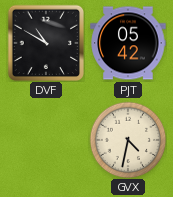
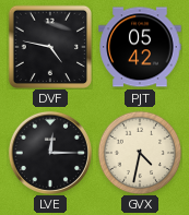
DVF: 10:50 -> 4:47 (50, 46)
LVE: none -> 12:15 (50, 153)
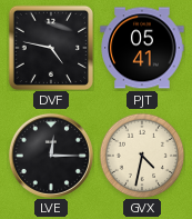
PJT: 05:42 -> 05:41 (142, 48)
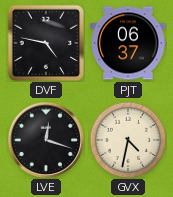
PJT: 05:41 -> 06:37 (128, 43)
LVE: 12:15 -> 12:18 (46, 140)
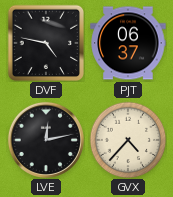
LVE: 12:18 -> 12:13 (46, 140)
GVX: 4:32 -> 4:37 (128, 140)
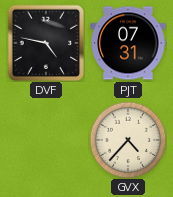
PJT: 06:37 -> 07:31 (128, 43)
LVE: 12:13 -> none (46, 140)
